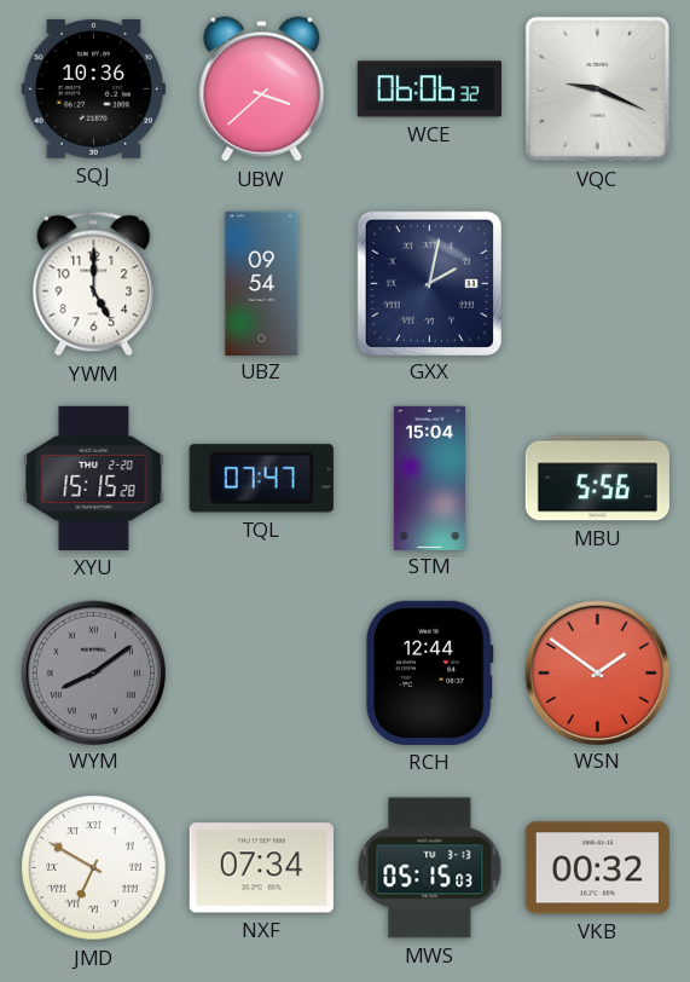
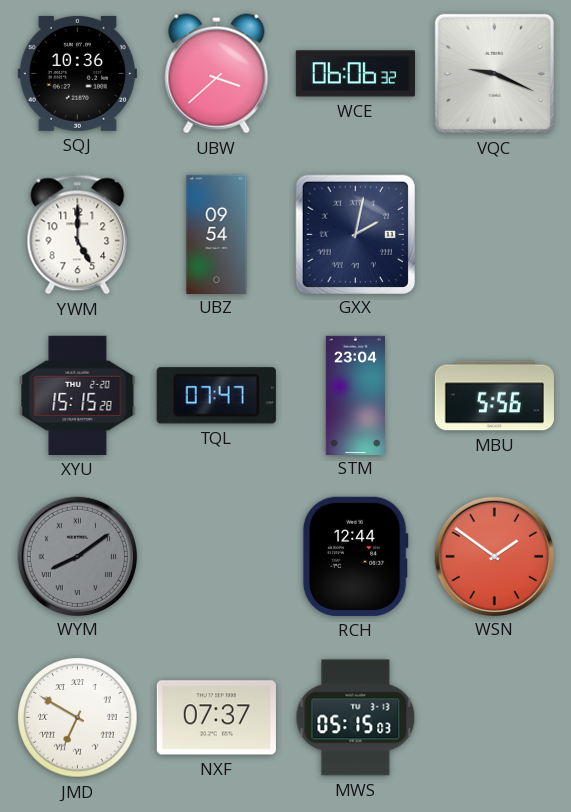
STM: 15:04 -> 23:04 (355, 395)
NXF: 07:34 -> 07:37 (216, 718)
VKB: 00:32 -> none (597, 868)
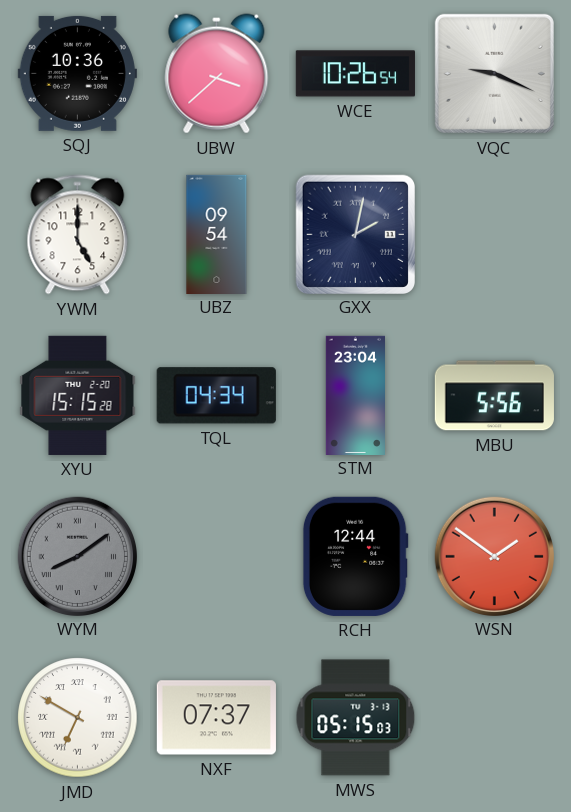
WCE: 06:06 -> 10:26 (355, 74)
TQL: 07:47 -> 04:34 (216, 396)
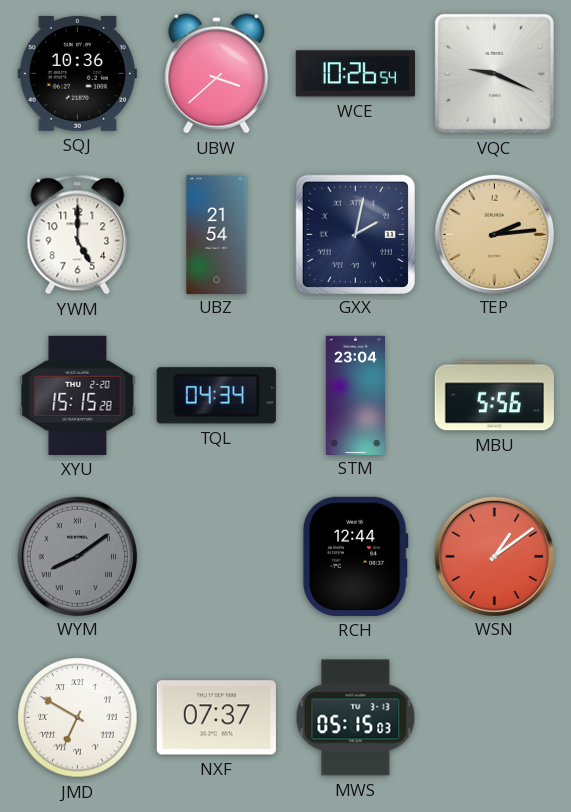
UBZ: 09:54 -> 21:54 (217, 234)
TEP: none -> 2:14 (494, 234)
WSN: 1:51 -> 1:09 (494, 556)
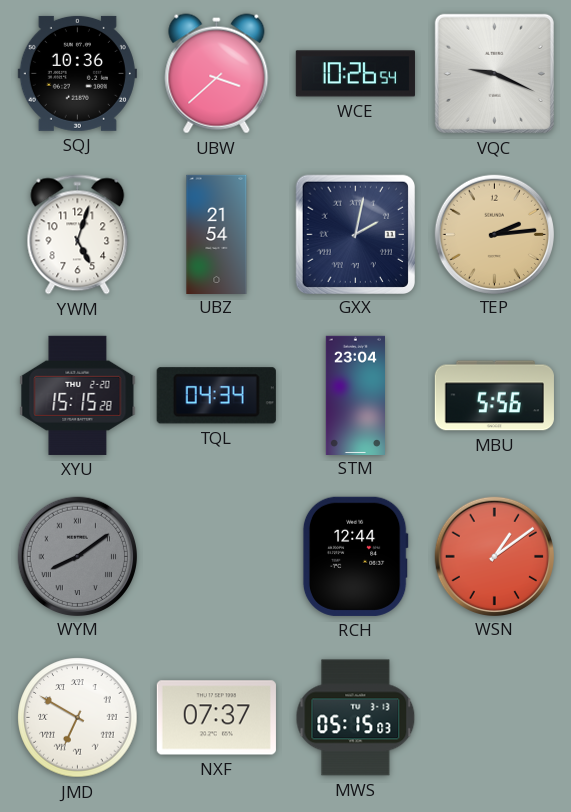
YWM: 5:00 -> 5:03 (78, 235)
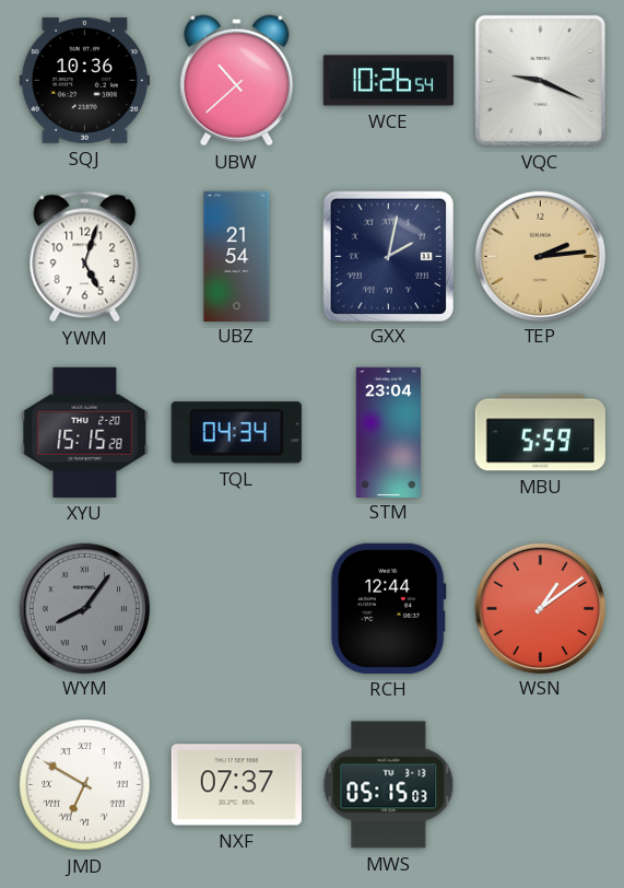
UBW: 3:38 -> 10:38 (237, 81)
MBU: 5:56 -> 5:59 (540, 433)
WYM: 8:09 -> 8:06 (84, 608)
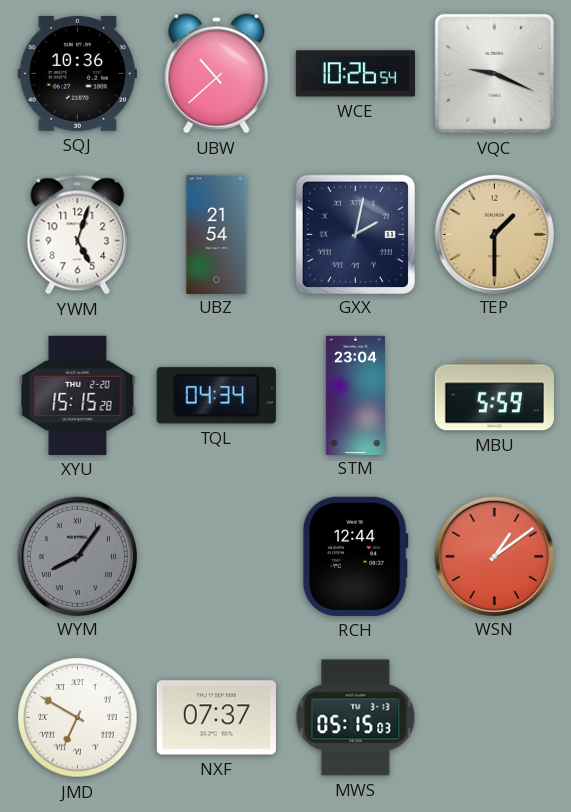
TEP: 2:14 -> 1:30 (494, 234)
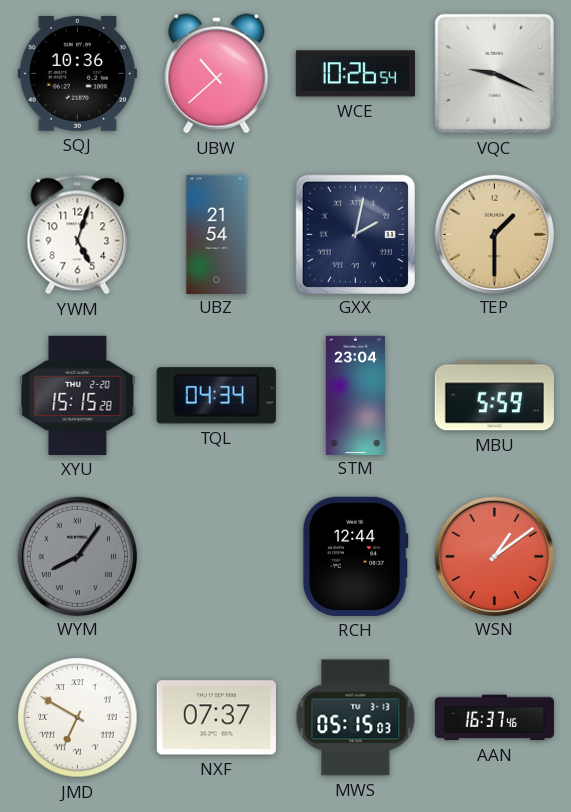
AAN: none -> 16:37 (494, 718)
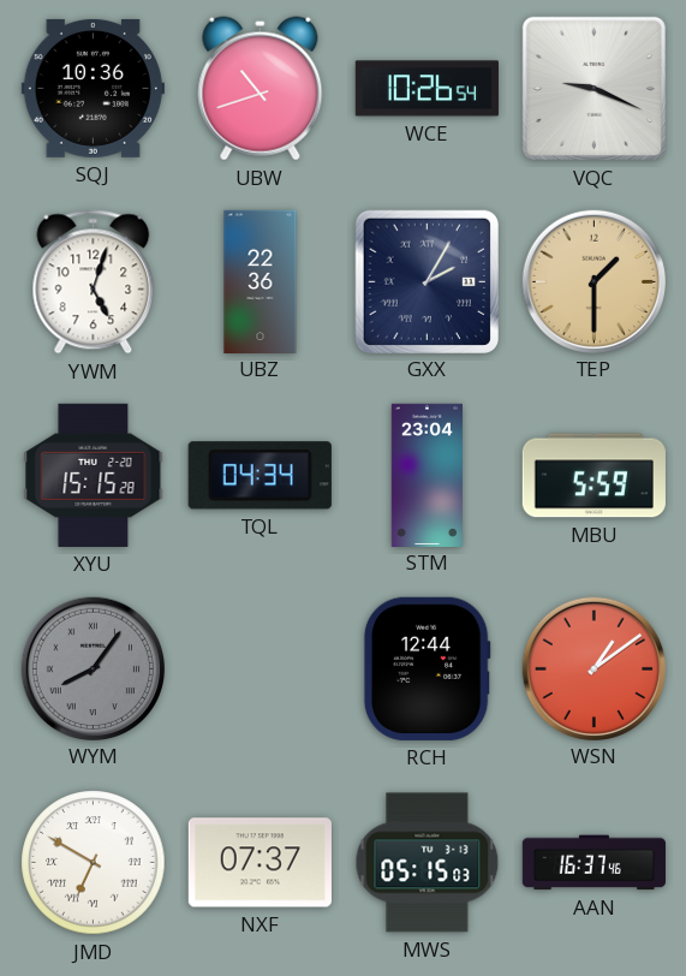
UBW: 10:38 -> 10:42 (261, 89)
UBZ: 21:54 -> 22:36 (261, 281)
GXX: 2:02 -> 2:05 (426, 281)
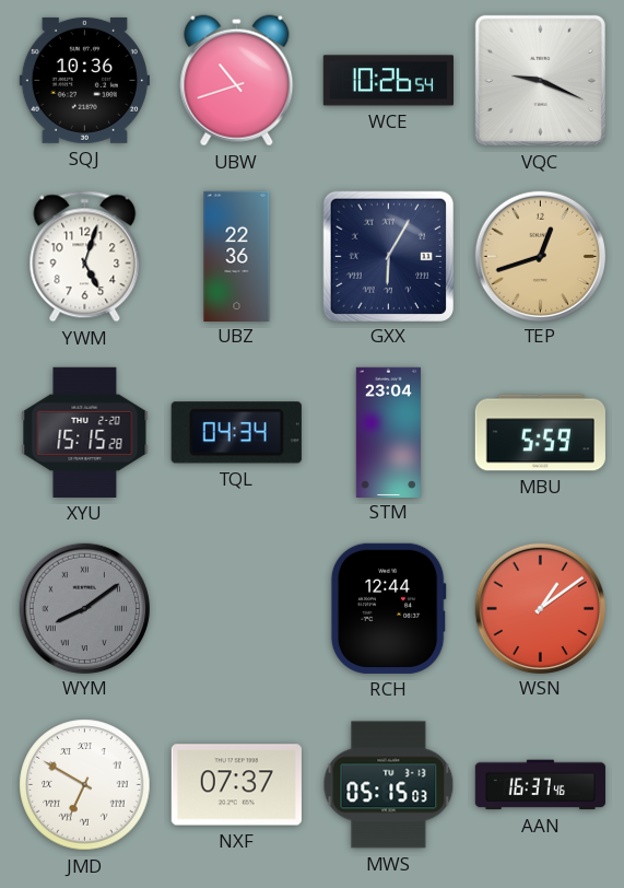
GXX: 2:05 -> 6:05 (388, 256)
TEP: 1:30 -> 12:42 (540, 256)
WYM: 8:06 -> 8:09 (84, 608)
